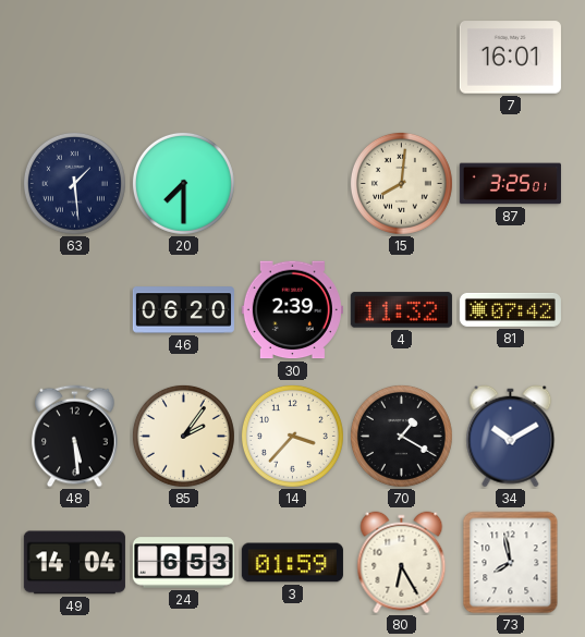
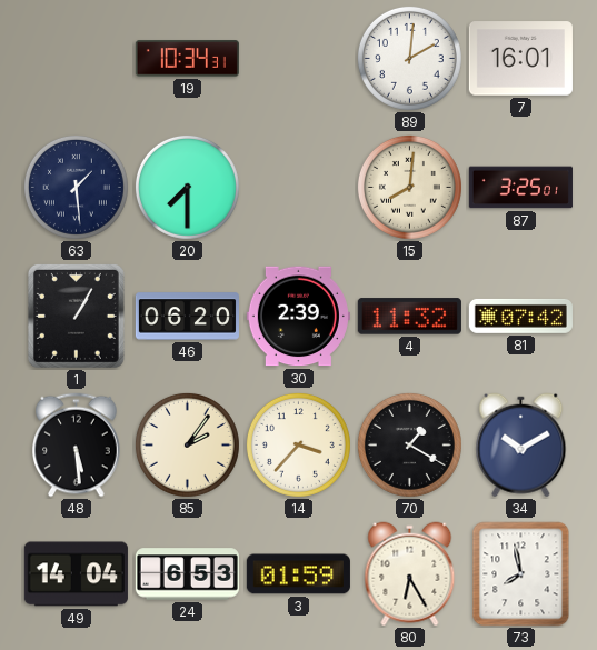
19: none -> 10:34 (187, 59)
89: none -> 2:01 (409, 58)
1: none -> 1:05 (76, 316)
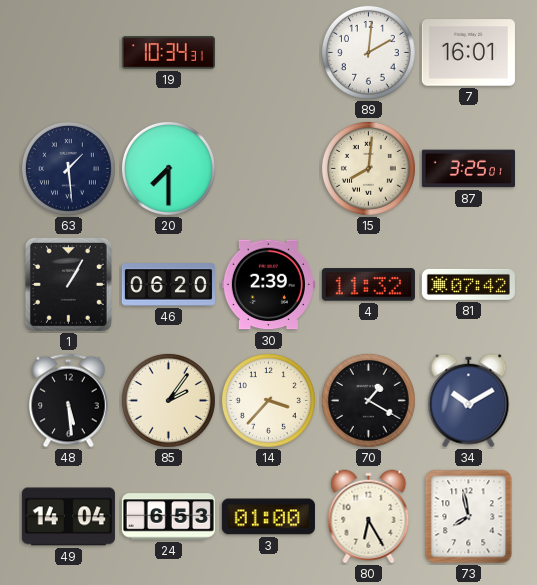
3: 01:59 -> 01:00 (268, 517)
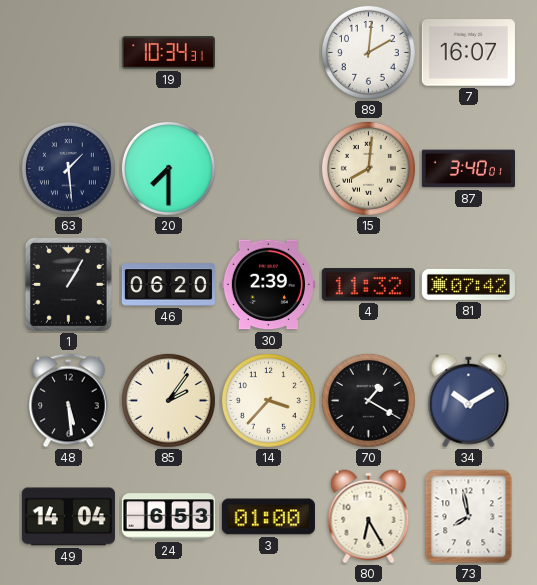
7: 16:01 -> 16:07 (468, 53)
87: 3:25 -> 3:40 (468, 169)
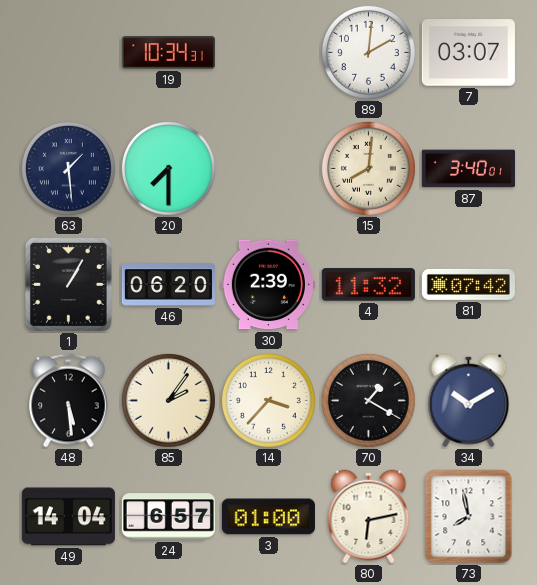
7: 16:07 -> 03:07 (468, 53)
24: 6:53 -> 6:57 (168, 517)
80: 6:25 -> 6:13 (369, 517)
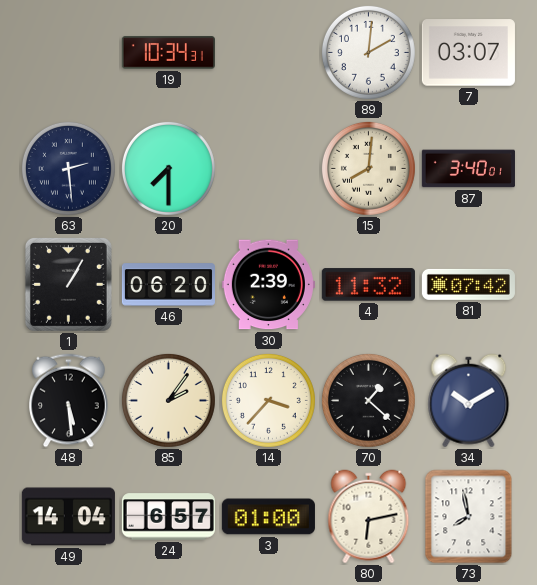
63: 1:29 -> 2:29 (68, 168)
70: 1:20 -> 1:22 (368, 400)
